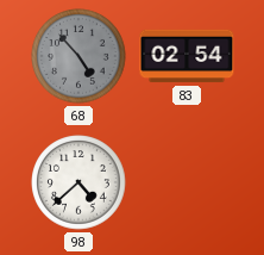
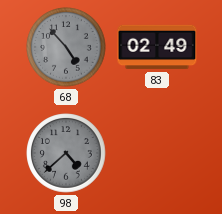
83: 02:54 -> 02:49 (157, 47)
98 dial: white -> grey (66, 153)
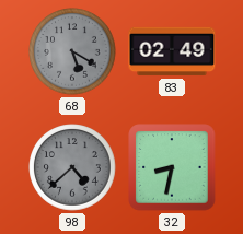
68: 4:53 -> 5:20 (72, 51)
32: none -> 8:32 (172, 167)
